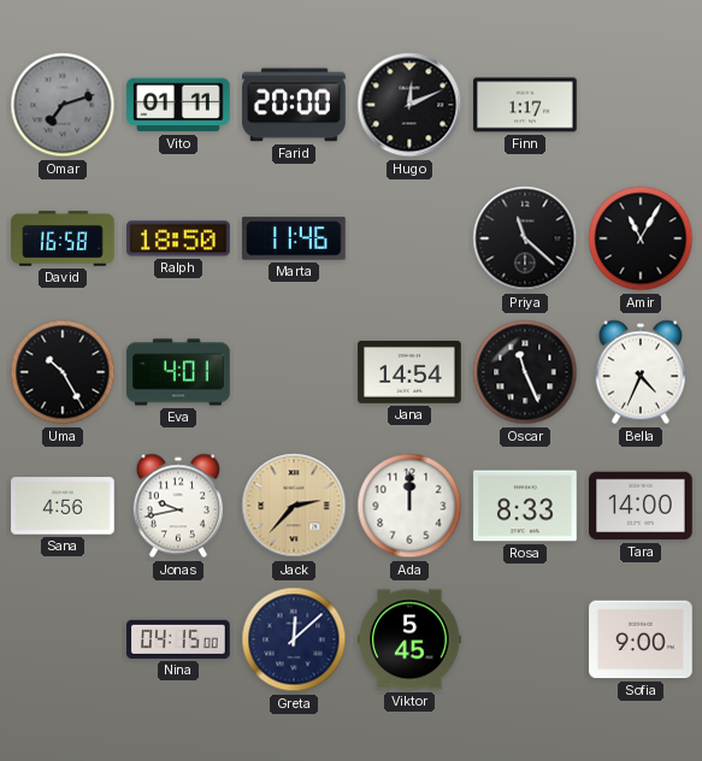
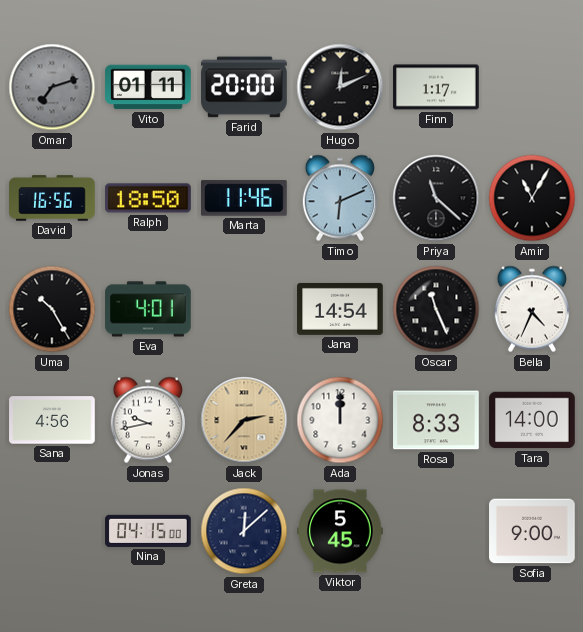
David: 16:58 -> 16:56 (52, 198)
Timo: none -> 6:11 (340, 198)
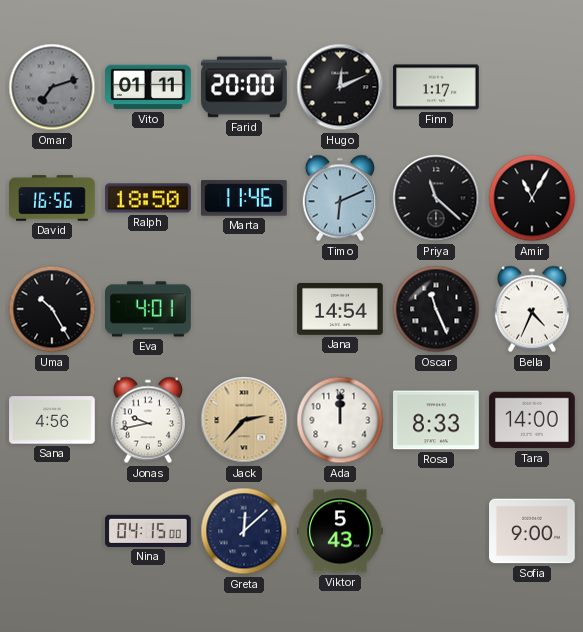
Viktor: 5:45 -> 5:43 (340, 531)
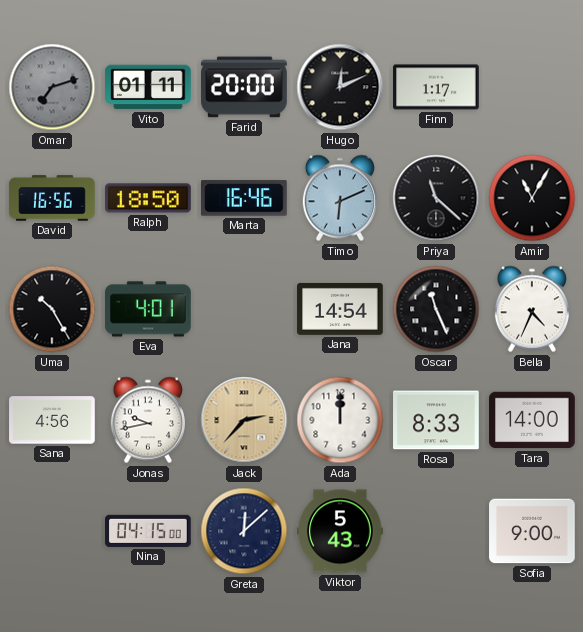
Marta: 11:46 -> 16:46 (245, 198)
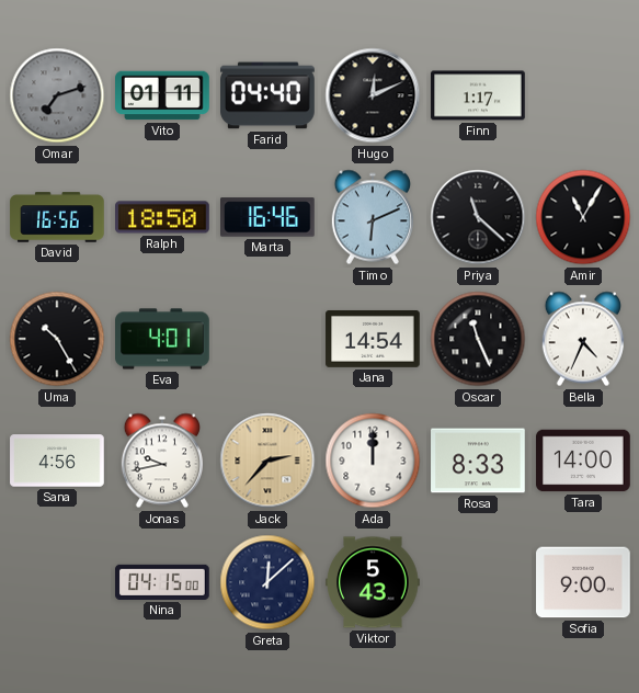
Farid: 20:00 -> 04:40 (267, 95)
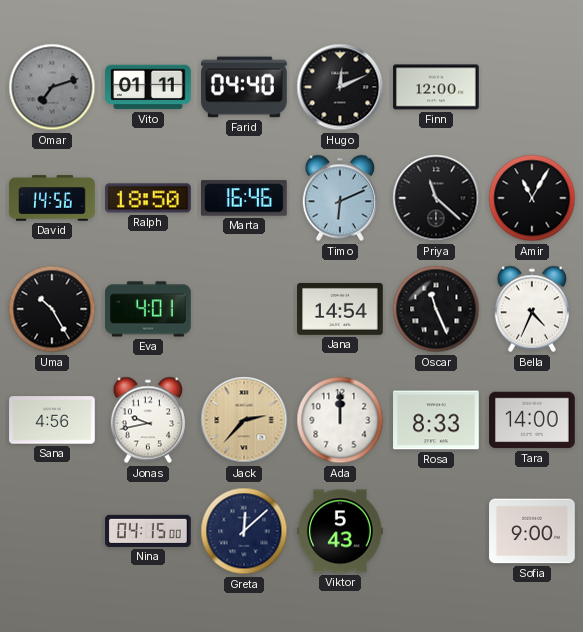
Finn: 1:17 -> 12:00 (436, 87)
David: 16:56 -> 14:56 (52, 198)
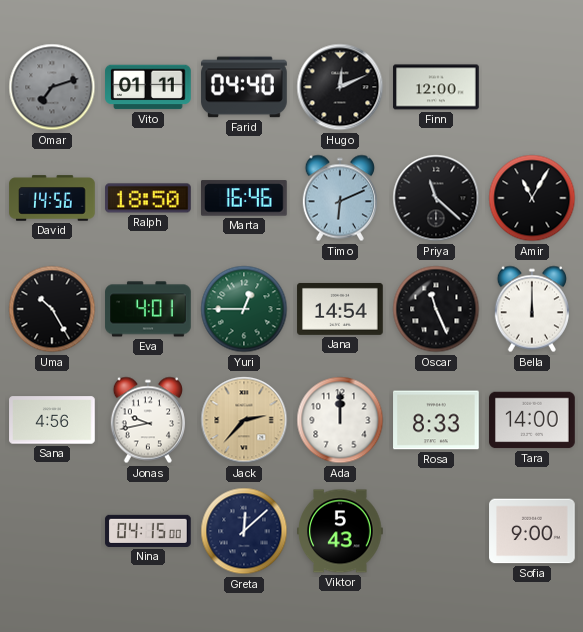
Yuri: none -> 12:45 (244, 309)
Bella: 4:34 -> 12:00 (532, 309)
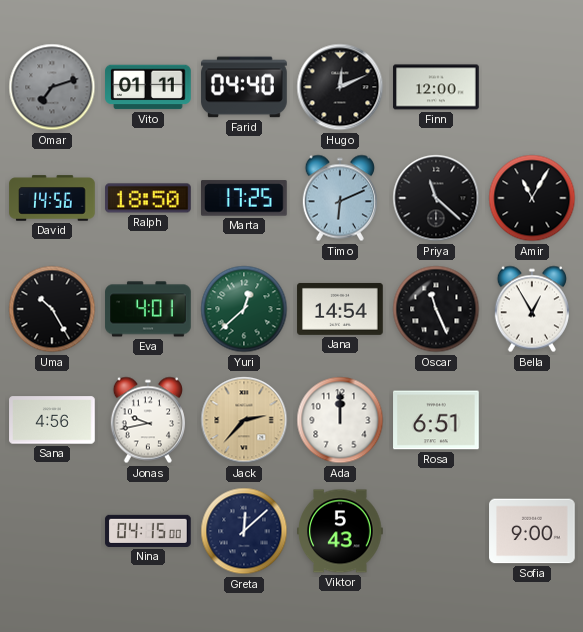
Marta: 16:46 -> 17:25 (245, 198)
Yuri: 12:45 -> 12:38 (244, 309)
Bella: 12:00 -> 12:55 (532, 309)
Rosa: 8:33 -> 6:51 (436, 420)
Tara: 14:00 -> none (532, 420)
